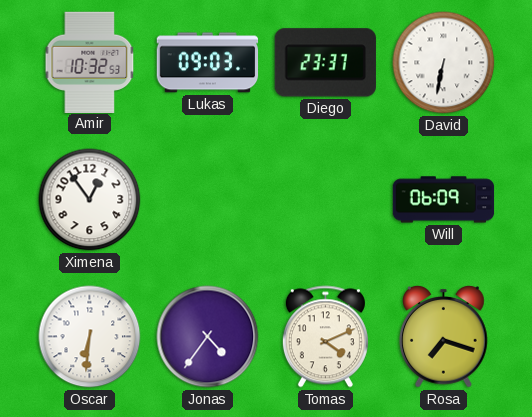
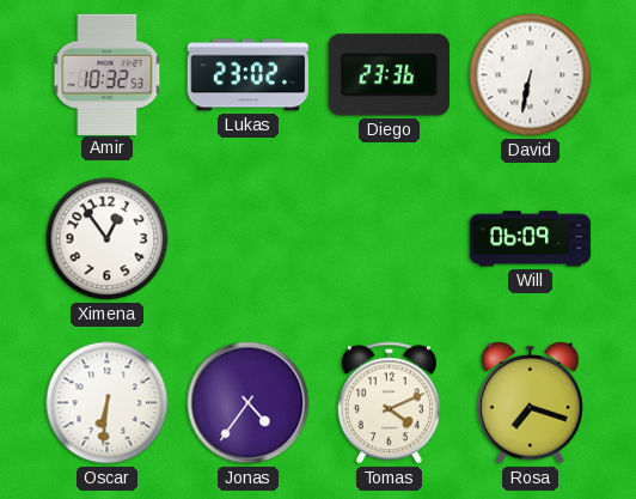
Lukas: 09:03 -> 23:02 (249, 75)
Diego: 23:37 -> 23:36 (389, 75)
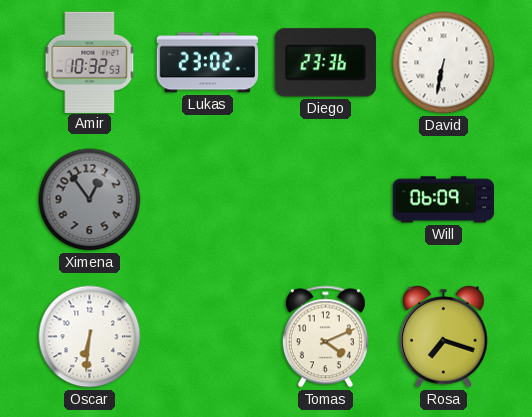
Ximena dial: white -> grey (90, 200)
Jonas: 4:36 -> none (249, 403)
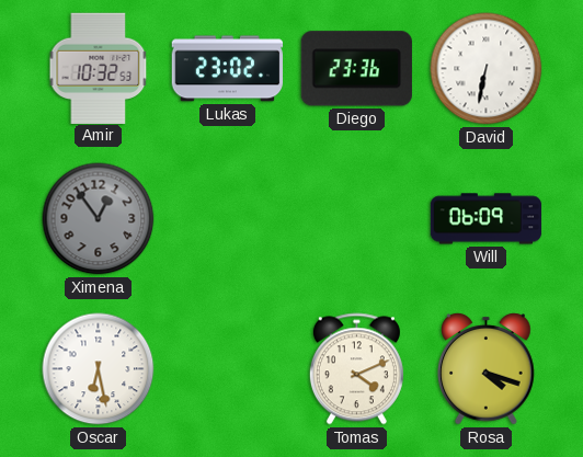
Oscar: 6:31 -> 6:28 (99, 369)
Rosa: 7:18 -> 4:18 (487, 369)
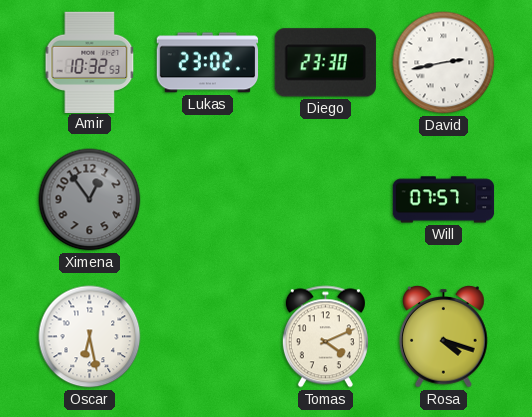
Diego: 23:36 -> 23:30 (325, 63)
David: 6:32 -> 2:43 (444, 63)
Will: 06:09 -> 07:57 (444, 200)
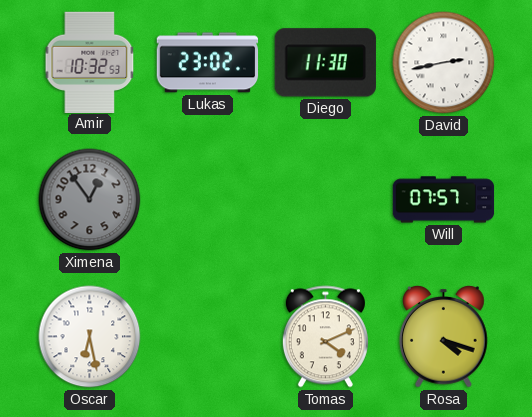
Diego: 23:30 -> 11:30 (325, 63)
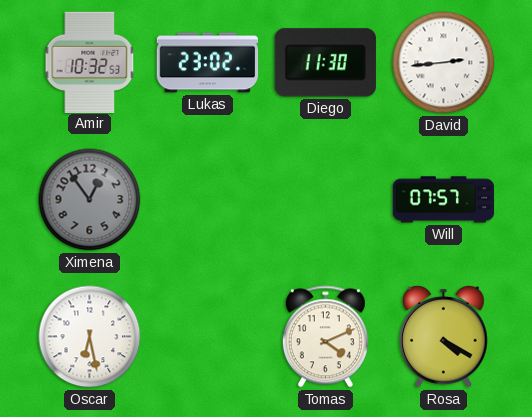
David: 2:43 -> 2:44 (444, 63)
Rosa: 4:18 -> 4:20 (444, 337)
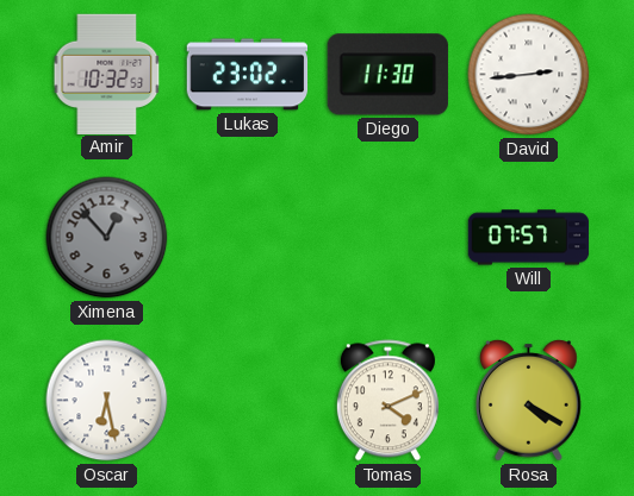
Ximena: 12:54 -> 12:53 (107, 238)
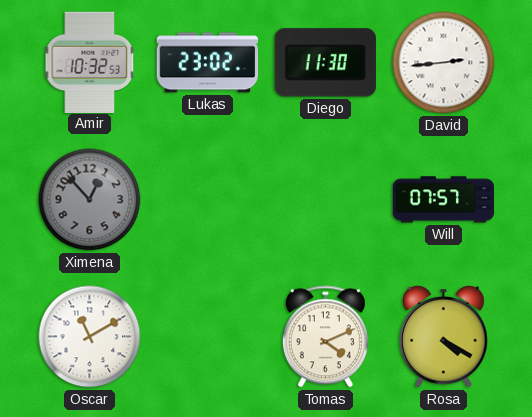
Oscar: 6:28 -> 11:10 (90, 337)
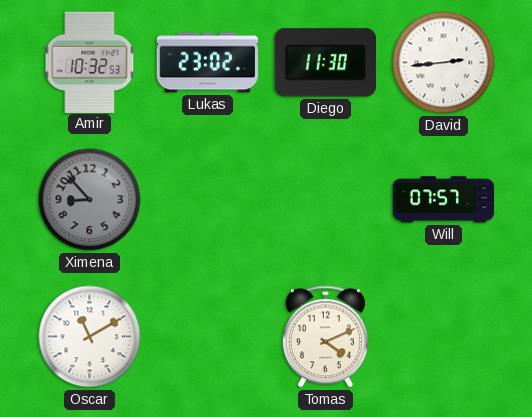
Ximena: 12:53 -> 8:53 (90, 200)
Rosa: 4:20 -> none (444, 337)
